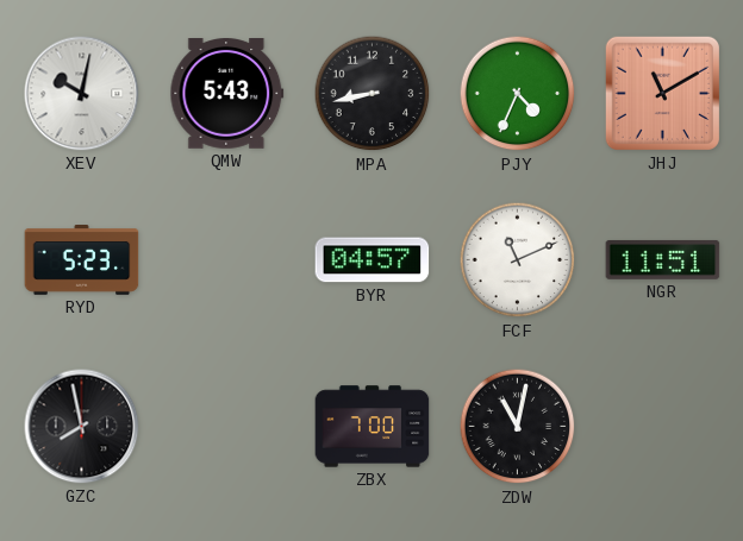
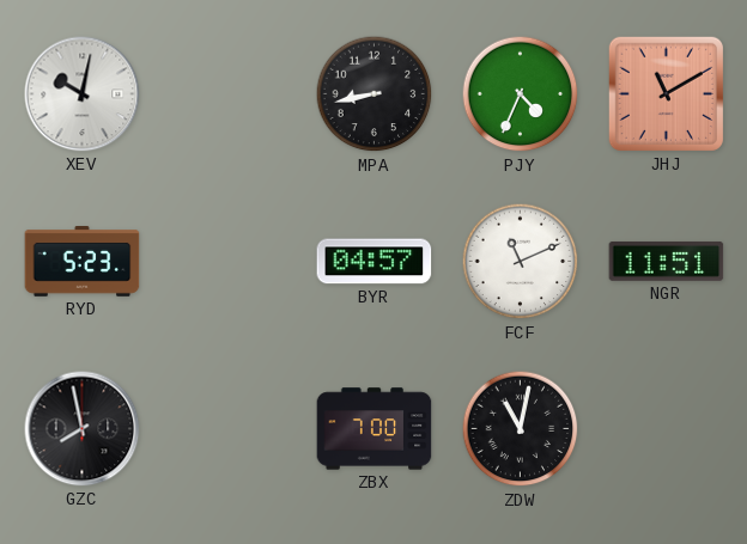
QMW: 5:43 -> none (227, 94)
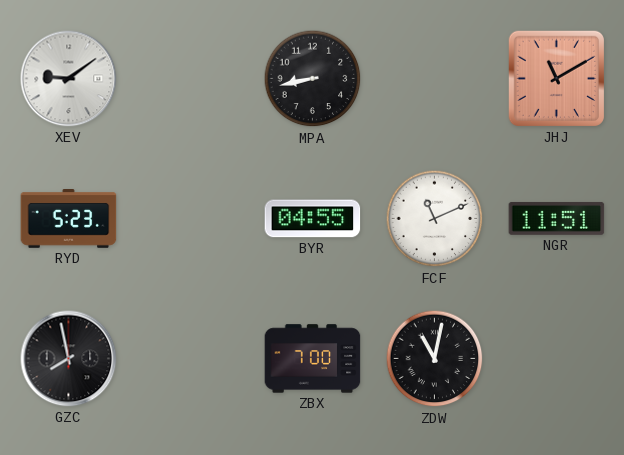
XEV: 10:02 -> 9:09 (69, 79)
PJY: 4:34 -> none (521, 94)
BYR: 04:57 -> 04:55 (313, 219)
